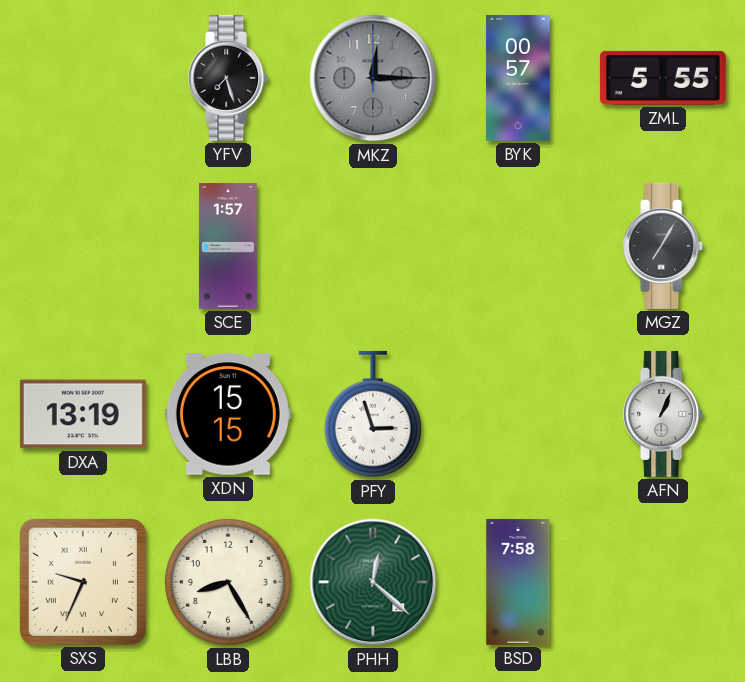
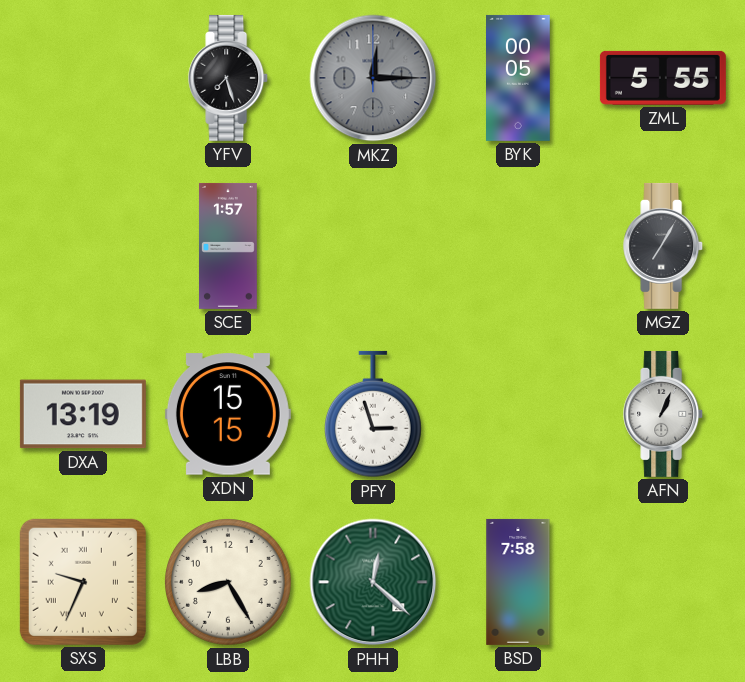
BYK: 00:57 -> 00:05 (519, 78)
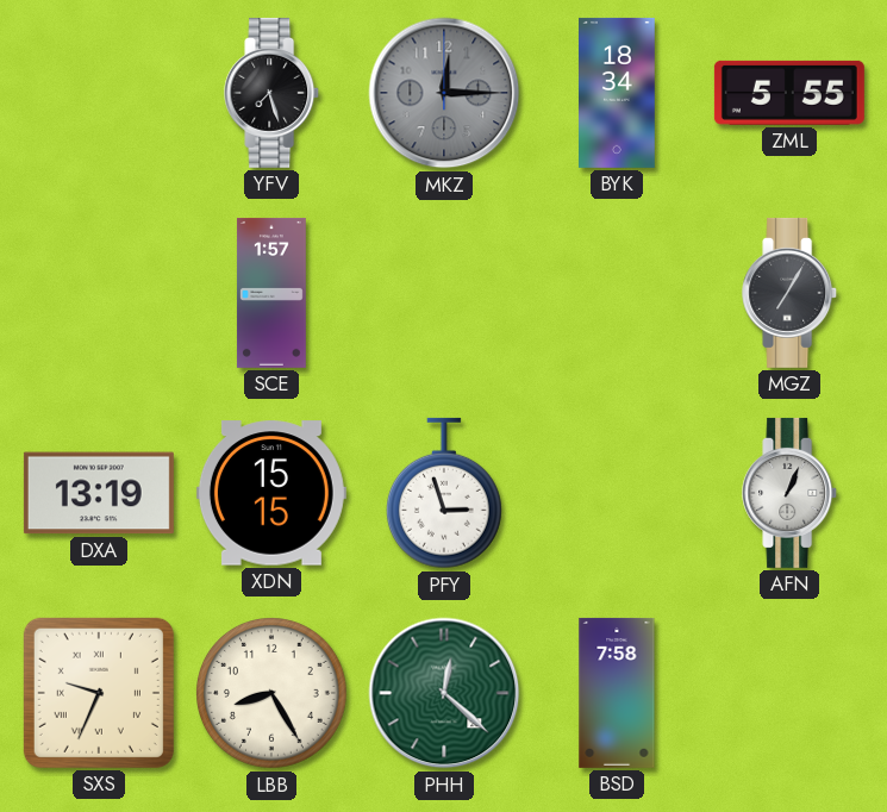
BYK: 00:05 -> 18:34 (618, 93)
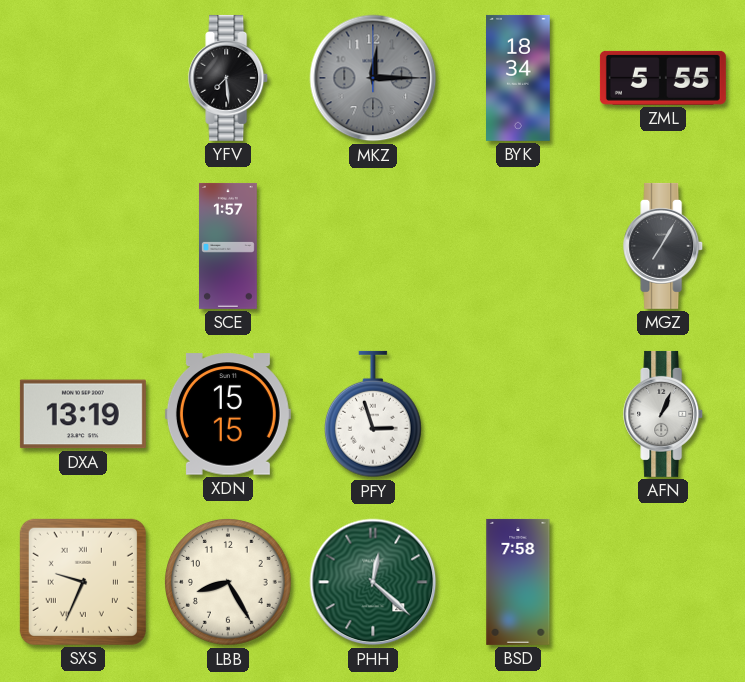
YFV: 7:27 -> 7:29 (229, 78)
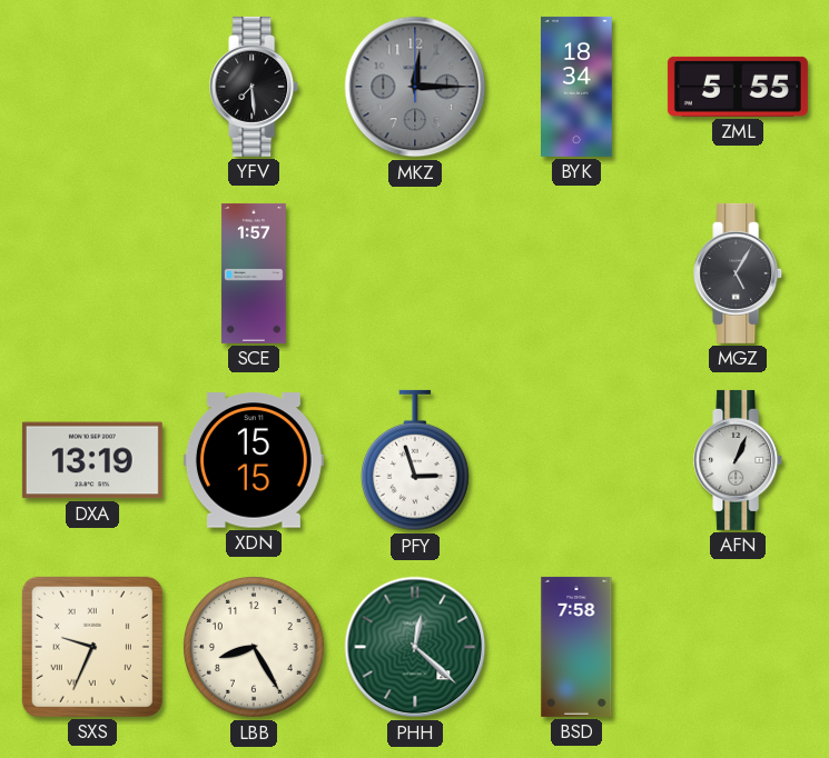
MGZ: 7:05 -> 5:05 (739, 273)
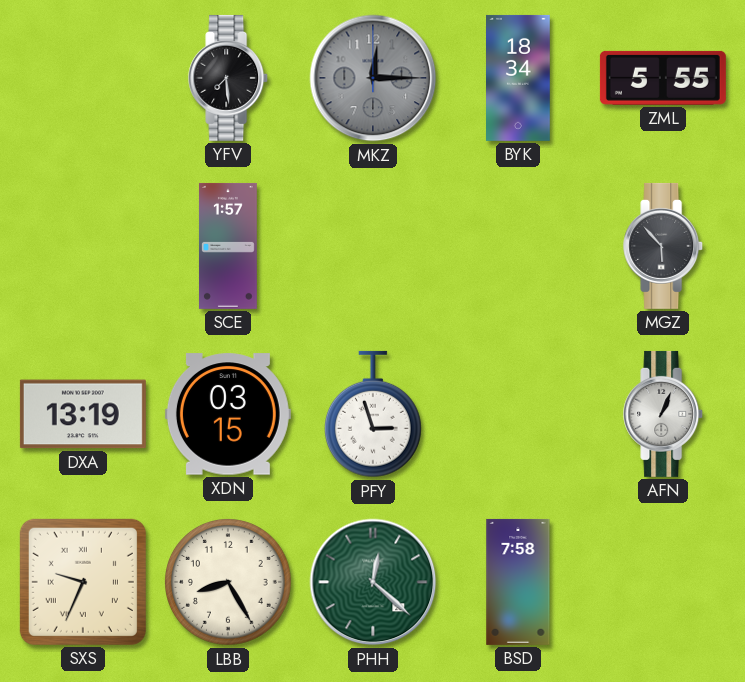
MGZ: 5:05 -> 5:53 (664, 246)
XDN: 15:15 -> 03:15 (228, 414)
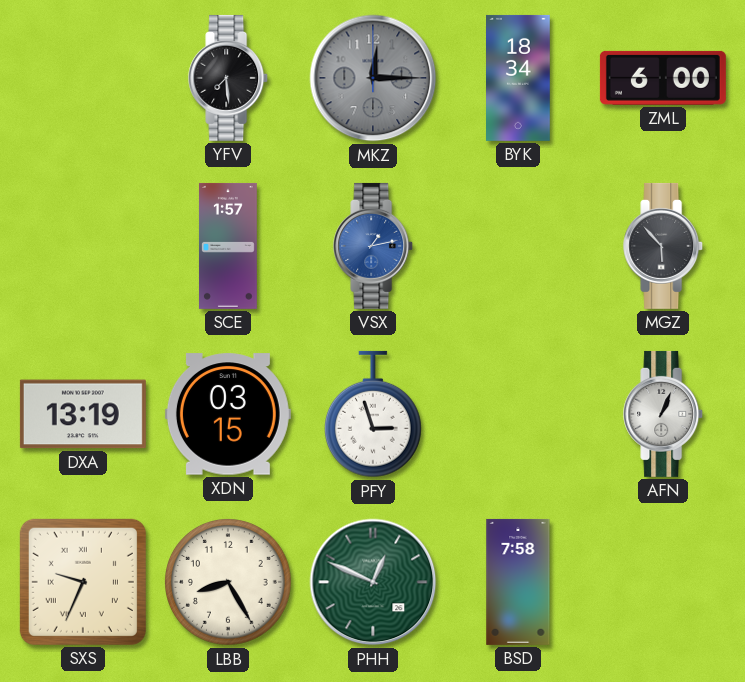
ZML: 5:55 -> 6:00 (663, 78)
VSX: none -> 1:13 (374, 246)
PHH: 12:22 -> 12:49 (373, 582)
